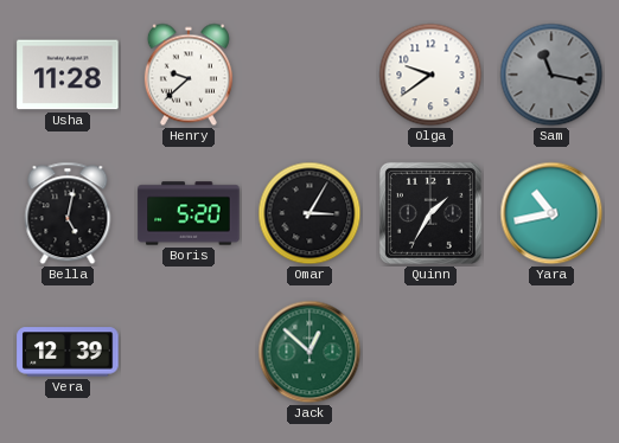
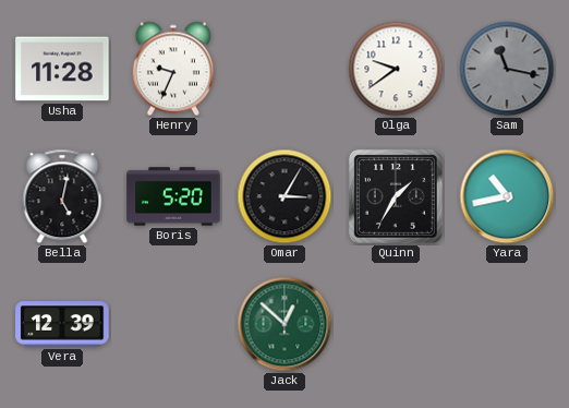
Henry: 9:38 -> 9:34 (173, 69)
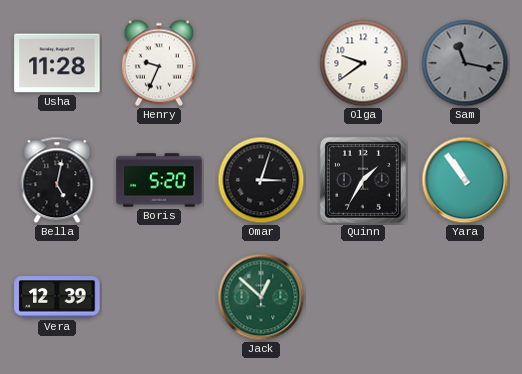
Omar: 3:05 -> 3:03 (261, 180)
Yara: 10:43 -> 10:54 (465, 180)
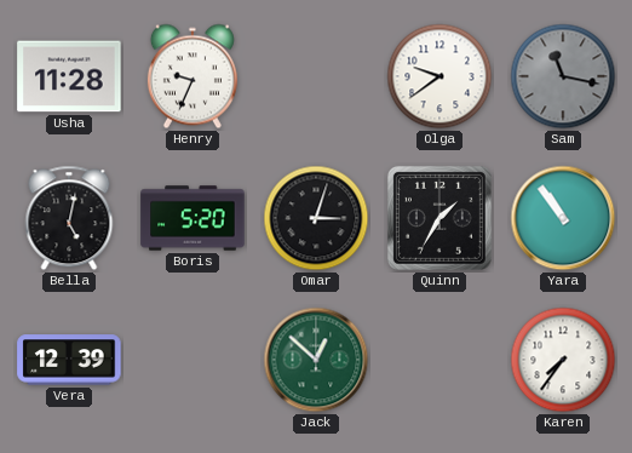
Karen: none -> 7:36 (563, 360)
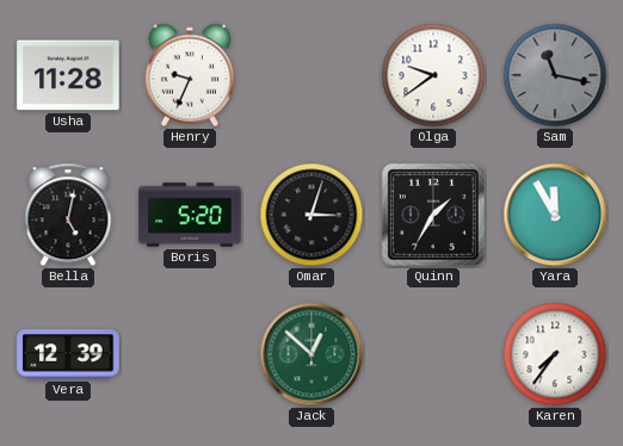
Yara: 10:54 -> 11:55 (555, 215)
